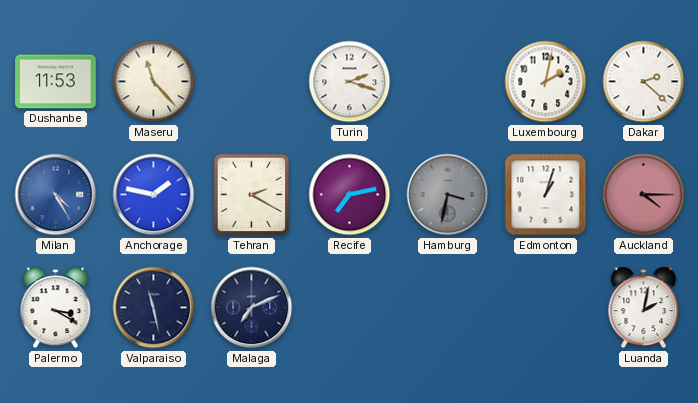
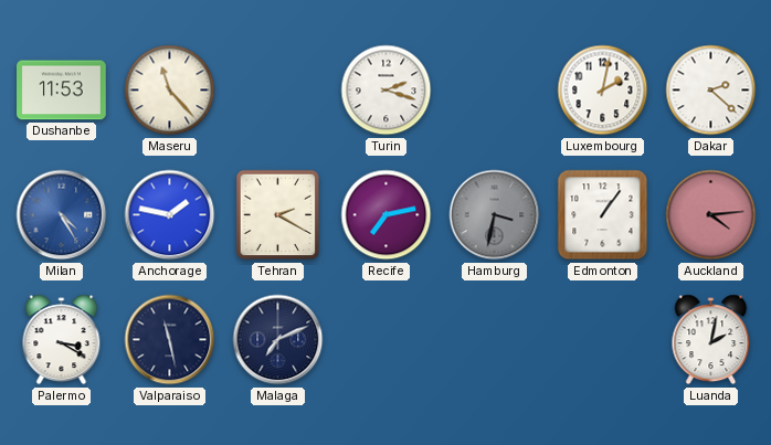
Edmonton: 1:03 -> 1:06 (603, 215)
Auckland: 4:15 -> 4:14 (711, 215)
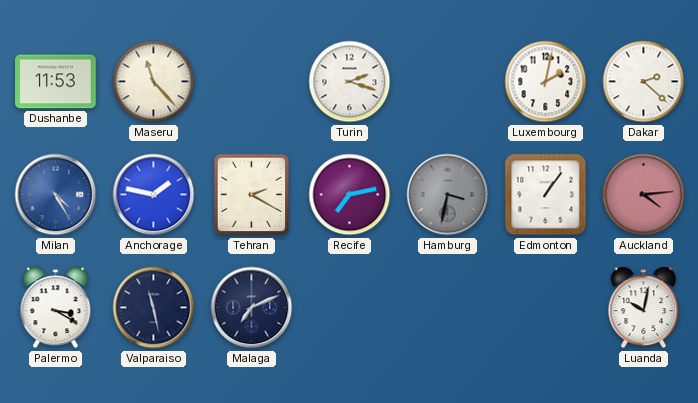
Luanda: 2:02 -> 10:02 (644, 308)
